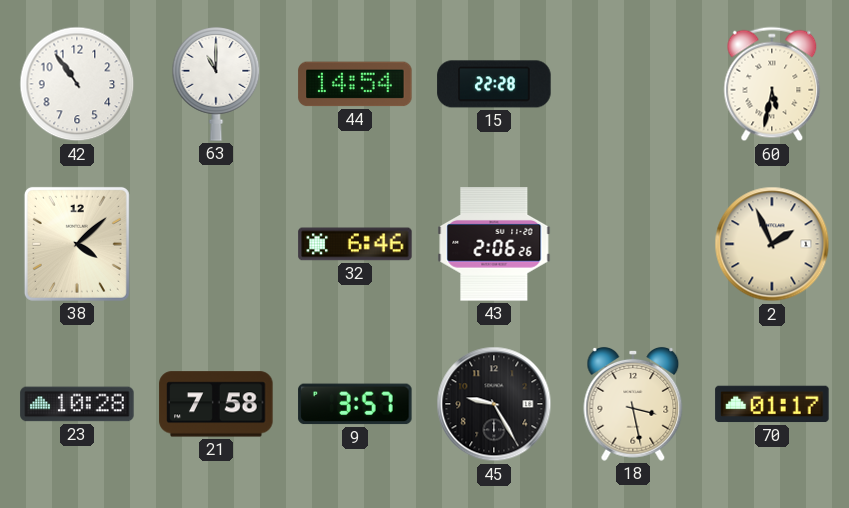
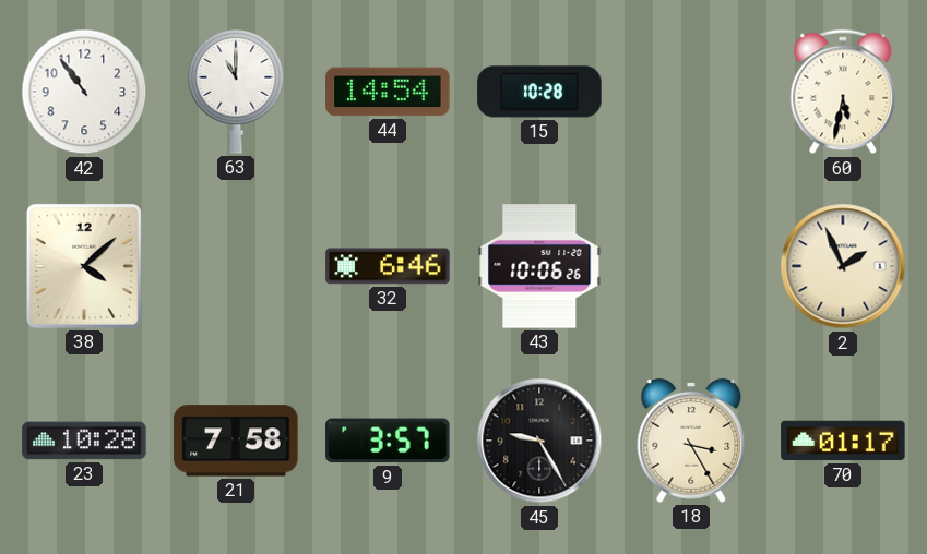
15: 22:28 -> 10:28 (539, 92)
43: 2:06 -> 10:06 (539, 266)
18: 3:28 -> 3:25 (691, 441)
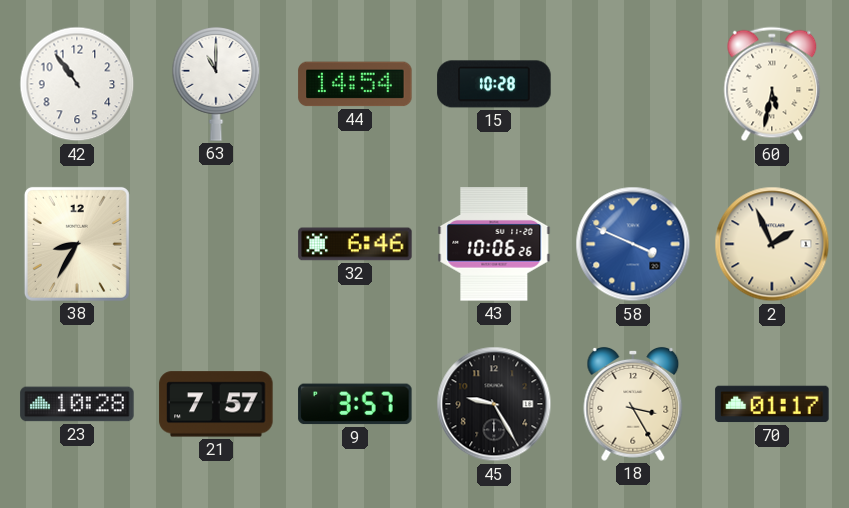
38: 4:08 -> 8:35 (77, 244)
58: none -> 3:49 (633, 244)
21: 7:58 -> 7:57 (216, 404)
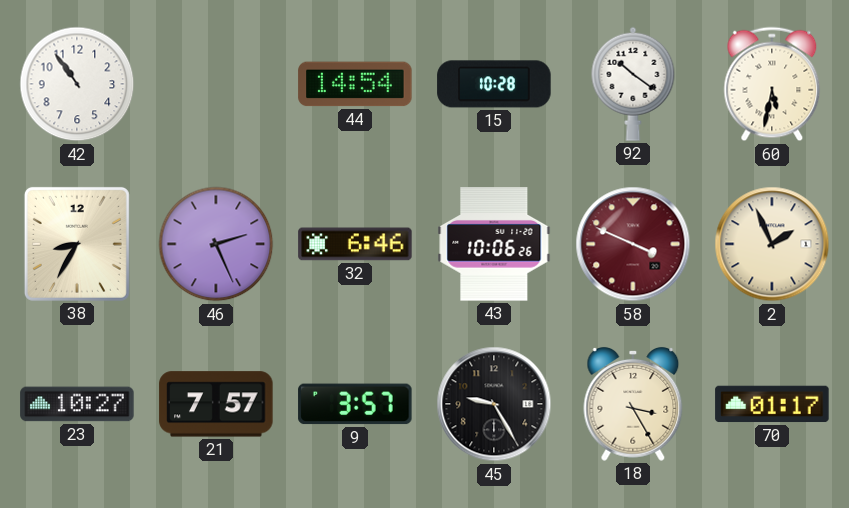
63: 11:00 -> none (216, 84)
92: none -> 10:21 (633, 84)
46: none -> 2:26 (216, 244)
58 dial: blue -> burgundy (633, 244)
23: 10:28 -> 10:27 (77, 404)
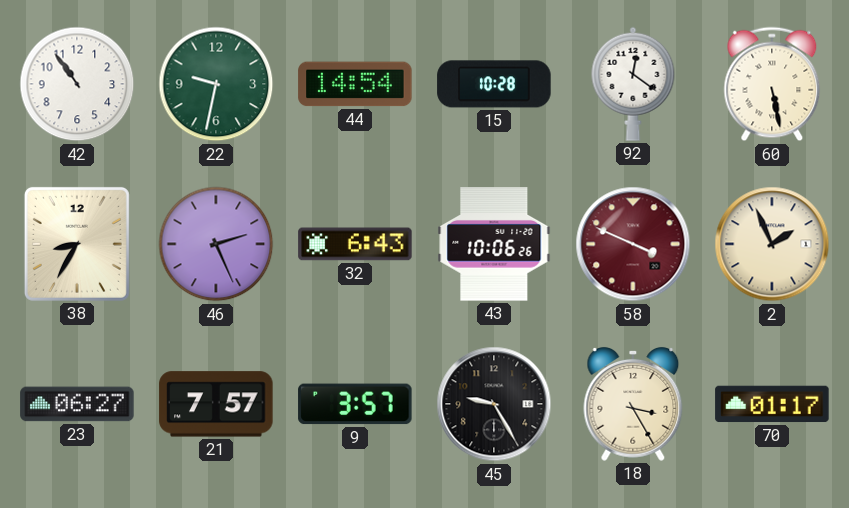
22: none -> 9:32 (216, 84)
92: 10:21 -> 12:21 (633, 84)
60: 5:32 -> 5:28 (772, 84)
32: 6:46 -> 6:43 (355, 244)
23: 10:27 -> 06:27 (77, 404)
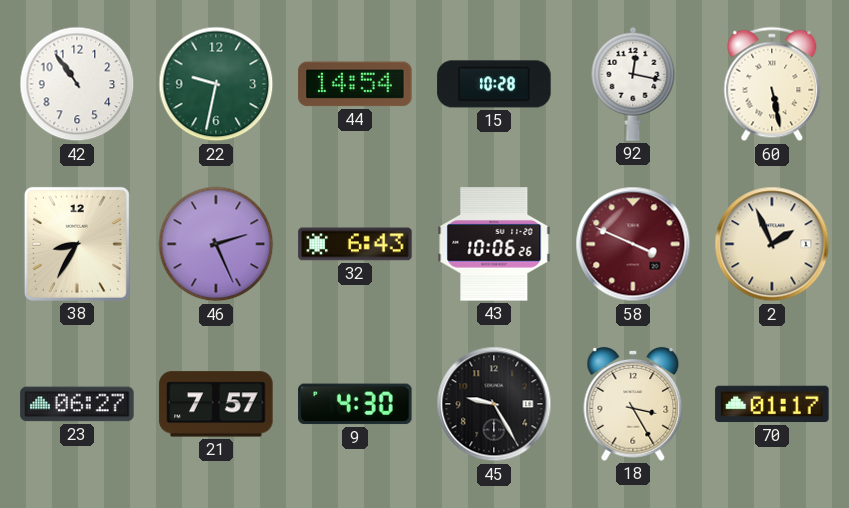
92: 12:21 -> 12:17 (633, 84)
9: 3:57 -> 4:30 (355, 404)
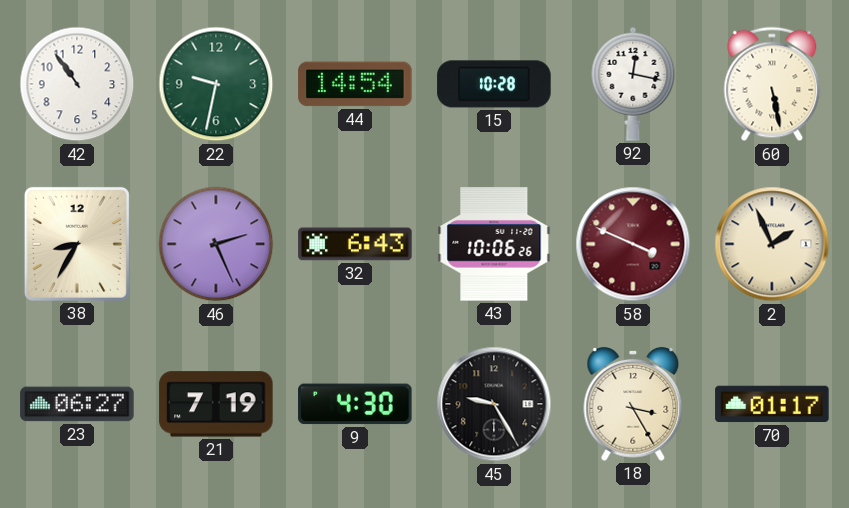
21: 7:57 -> 7:19 (216, 404)
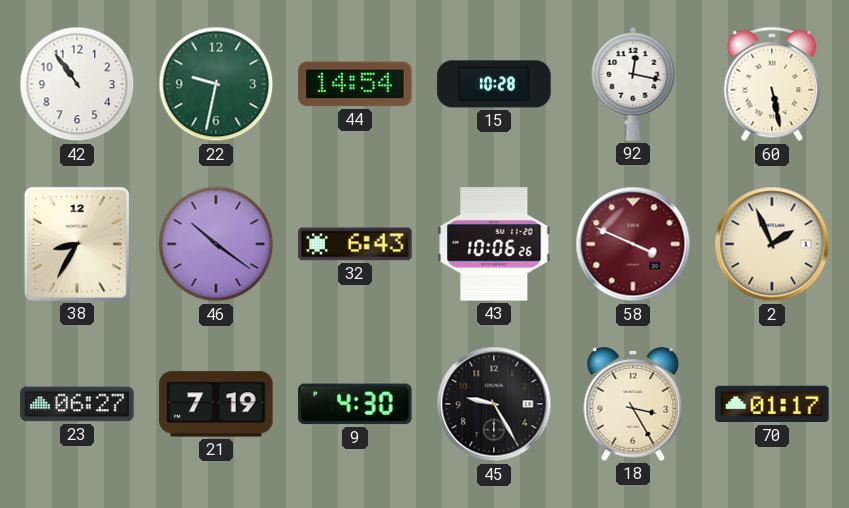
46: 2:26 -> 10:21 (216, 244)
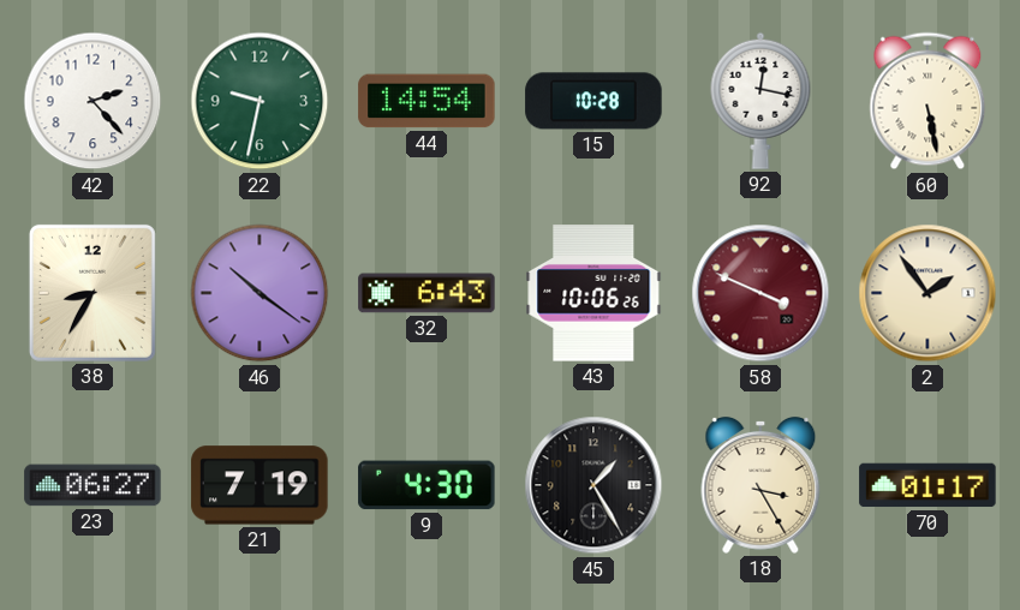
42: 10:54 -> 2:23 (93, 101)
2: 1:56 -> 1:54 (927, 293)
45: 9:25 -> 1:25 (593, 485)
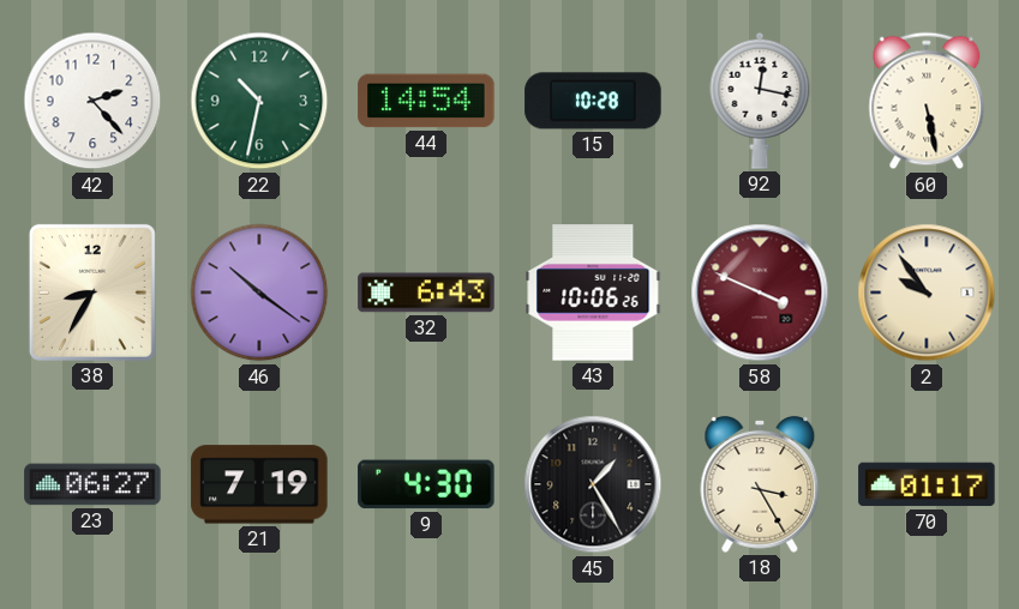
22: 9:32 -> 10:32 (259, 101)
2: 1:54 -> 9:54 (927, 293)
